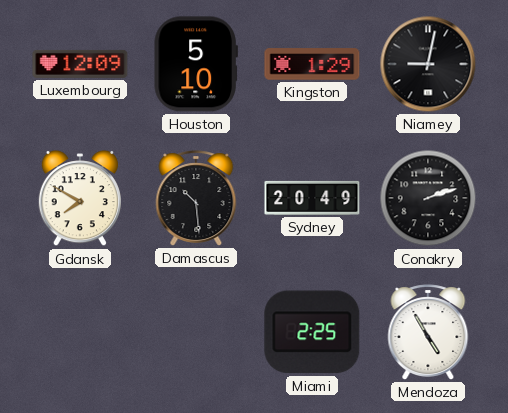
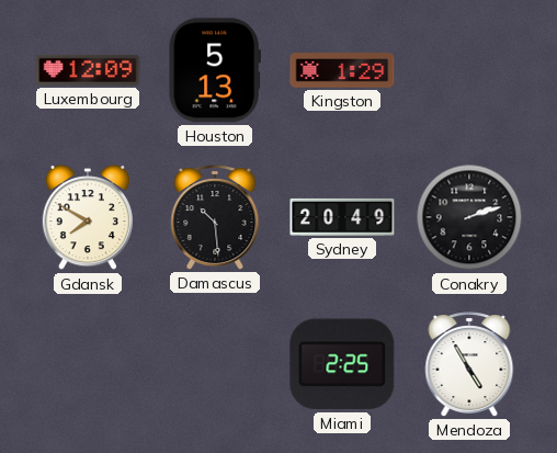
Houston: 5:10 -> 5:13 (215, 70)
Niamey: 9:02 -> none (428, 64)
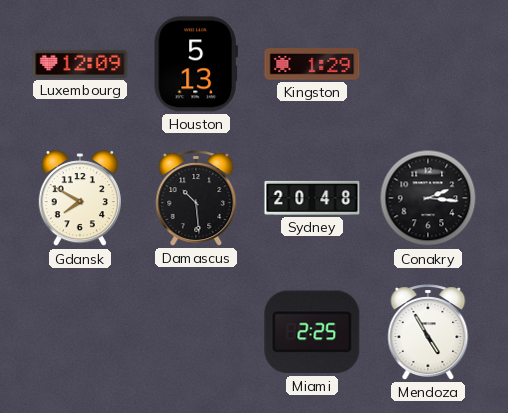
Sydney: 20:49 -> 20:48 (312, 198)
Conakry: 2:12 -> 2:16 (428, 198)
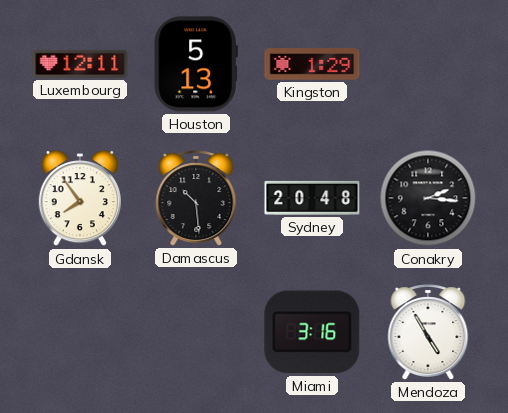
Luxembourg: 12:09 -> 12:11 (80, 64)
Gdansk: 7:50 -> 7:54 (80, 199)
Miami: 2:25 -> 3:16 (312, 332)
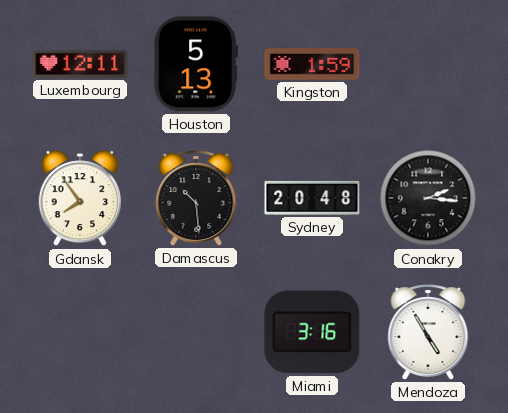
Kingston: 1:29 -> 1:59 (312, 64)
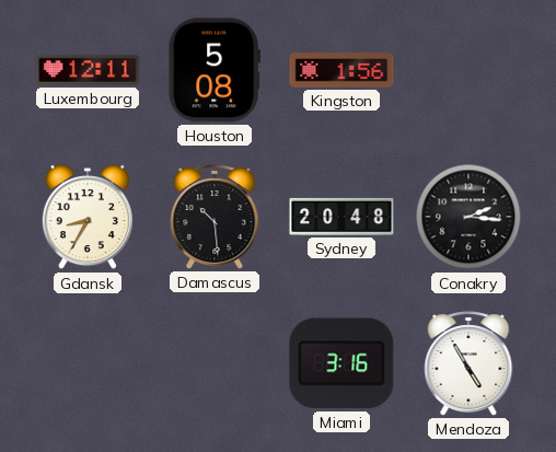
Houston: 5:13 -> 5:08 (215, 70)
Kingston: 1:59 -> 1:56 (341, 70)
Gdansk: 7:54 -> 8:35 (88, 218)
